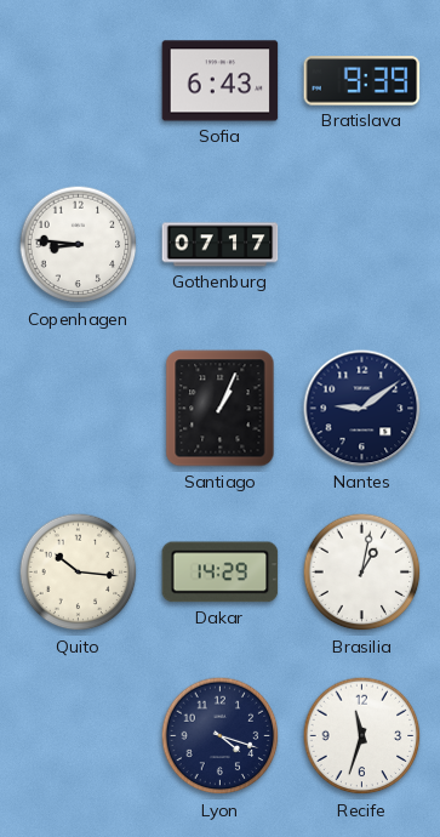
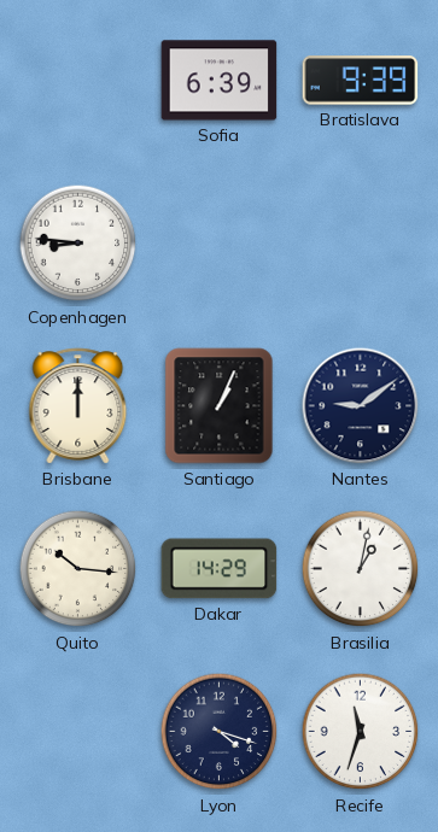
Sofia: 6:43 -> 6:39 (220, 81)
Gothenburg: 07:17 -> none (221, 245)
Brisbane: none -> 12:00 (78, 406)
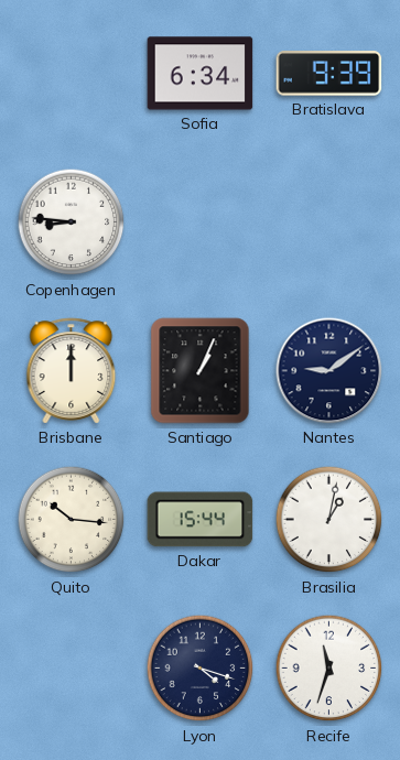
Sofia: 6:39 -> 6:34 (201, 74)
Dakar: 14:29 -> 15:44 (201, 520)
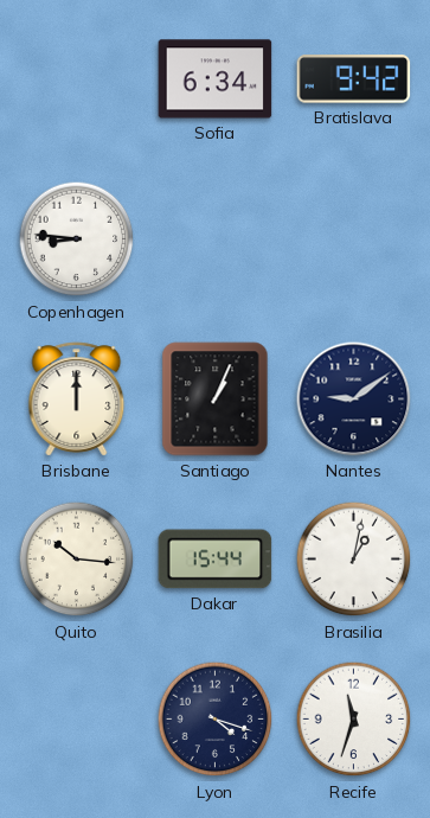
Bratislava: 9:39 -> 9:42 (354, 79)
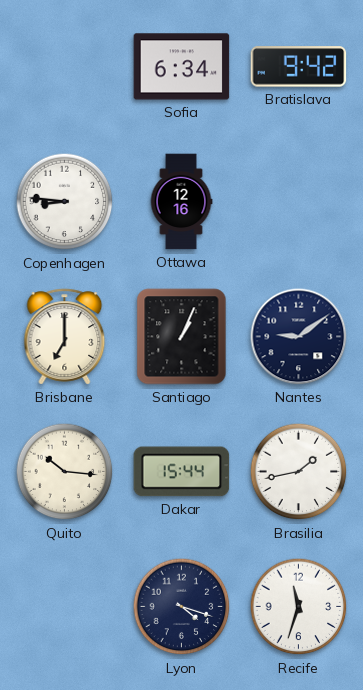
Ottawa: none -> 12:16 (181, 202)
Brisbane: 12:00 -> 7:00 (65, 337)
Brasilia: 1:02 -> 1:43 (299, 472)
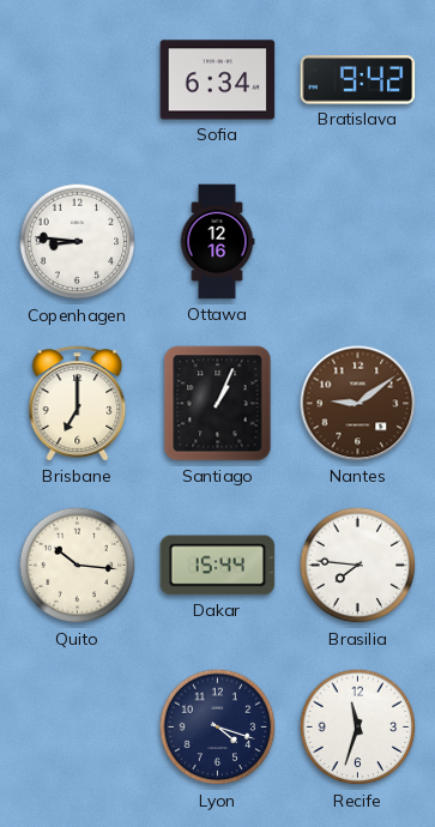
Nantes dial: navy -> brown (358, 404)
Brasilia: 1:43 -> 7:46 (358, 566)
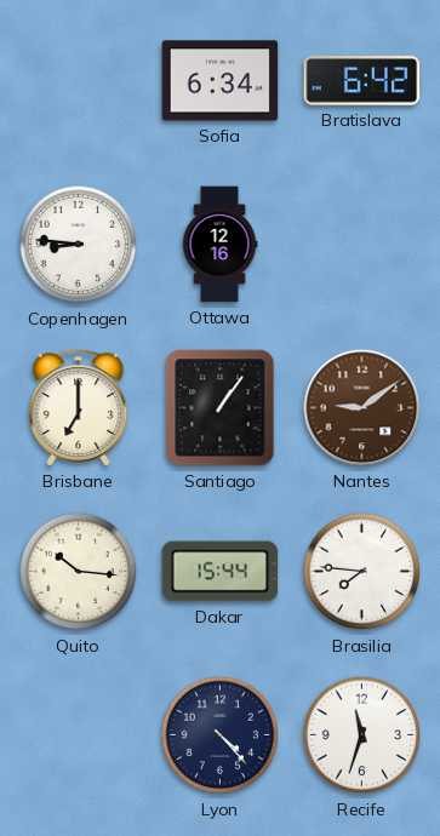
Bratislava: 9:42 -> 6:42 (362, 81)
Santiago: 1:04 -> 1:06 (221, 408)
Lyon: 4:18 -> 4:23 (221, 735)
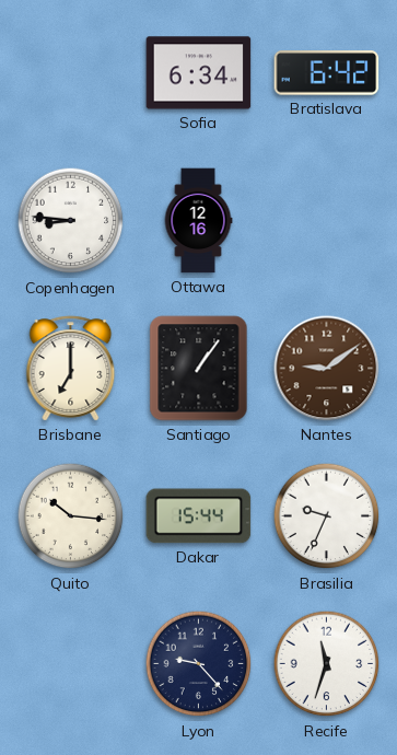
Brasilia: 7:46 -> 9:34 (327, 516)
Lyon: 4:23 -> 9:23 (199, 664)
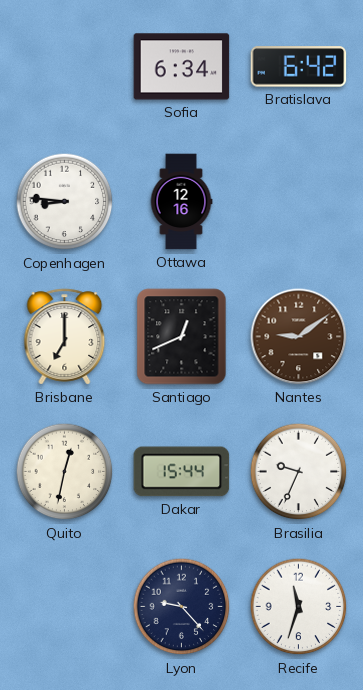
Santiago: 1:06 -> 12:41 (182, 337)
Quito: 10:16 -> 12:32 (65, 472)
